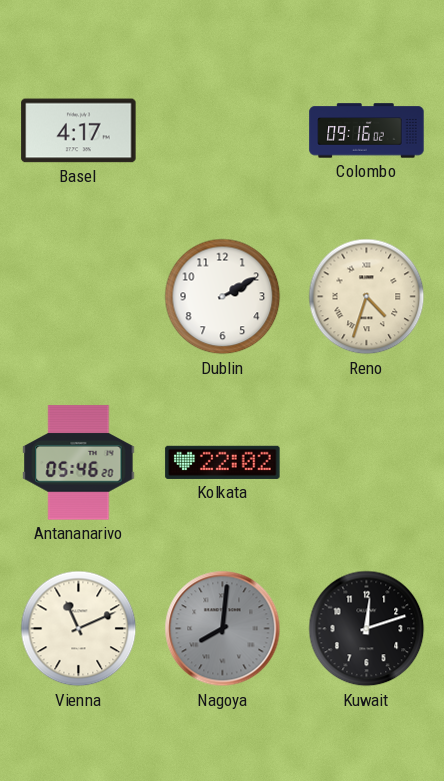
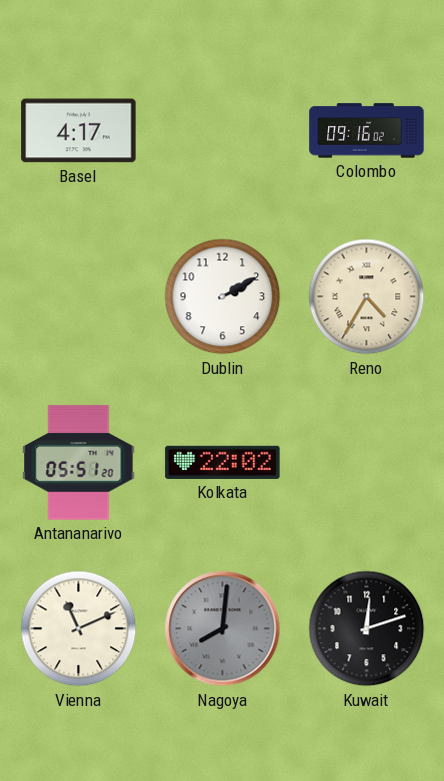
Reno: 4:33 -> 4:35 (367, 297)
Antananarivo: 05:46 -> 05:51 (79, 463)
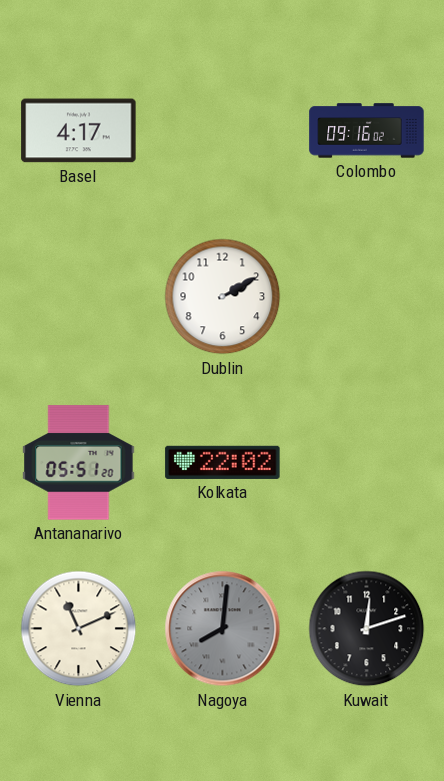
Reno: 4:35 -> none (367, 297)
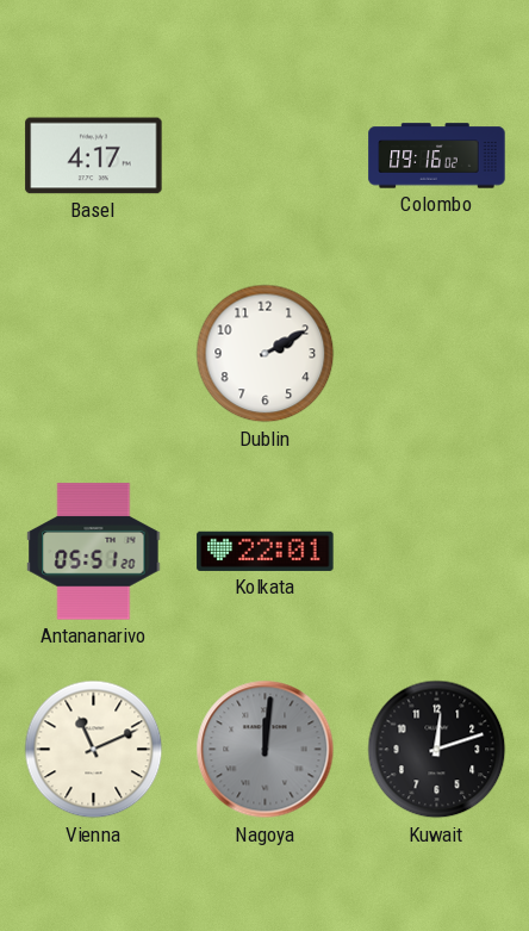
Kolkata: 22:02 -> 22:01 (266, 551)
Nagoya: 8:01 -> 12:01 (266, 750)
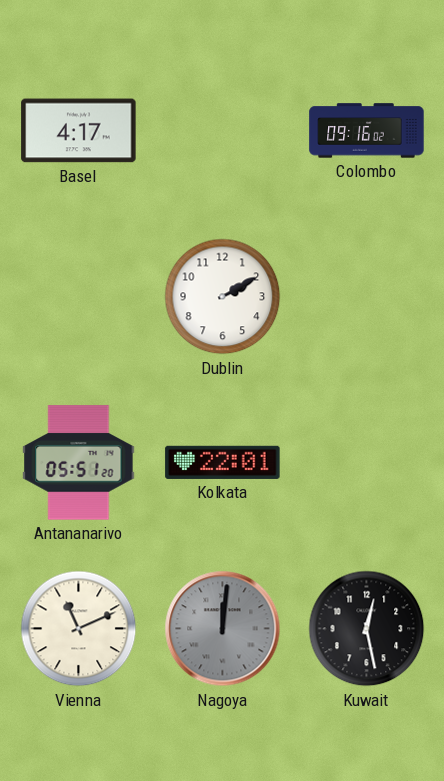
Kuwait: 12:12 -> 12:28 (367, 629)
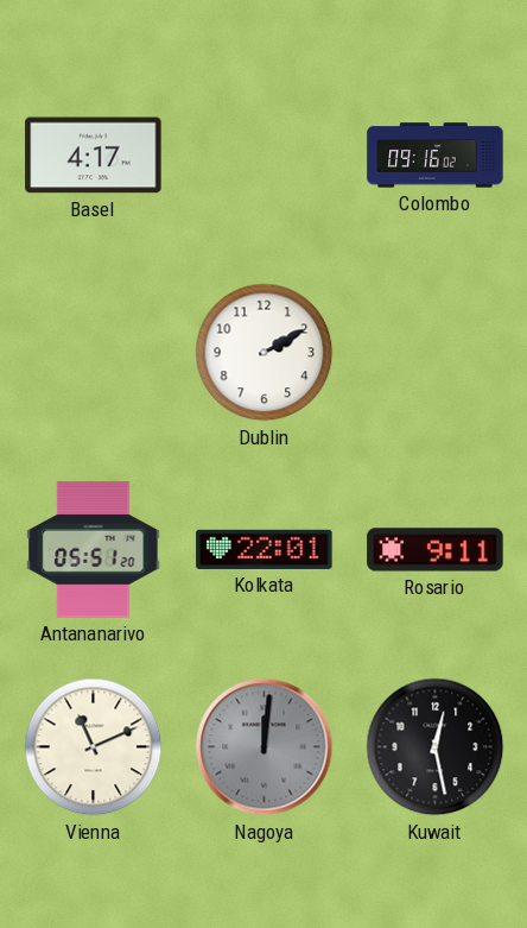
Rosario: none -> 9:11 (436, 550)
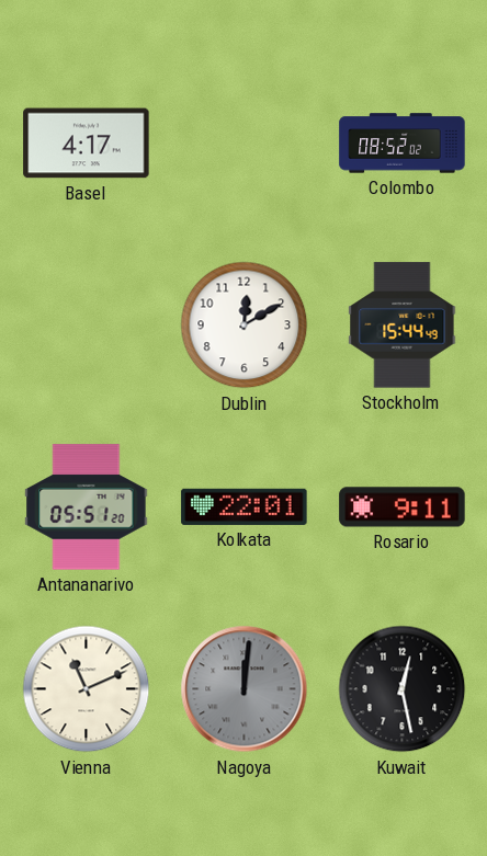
Colombo: 09:16 -> 08:52 (403, 144)
Dublin: 2:10 -> 12:10 (245, 326)
Stockholm: none -> 15:44 (403, 326)
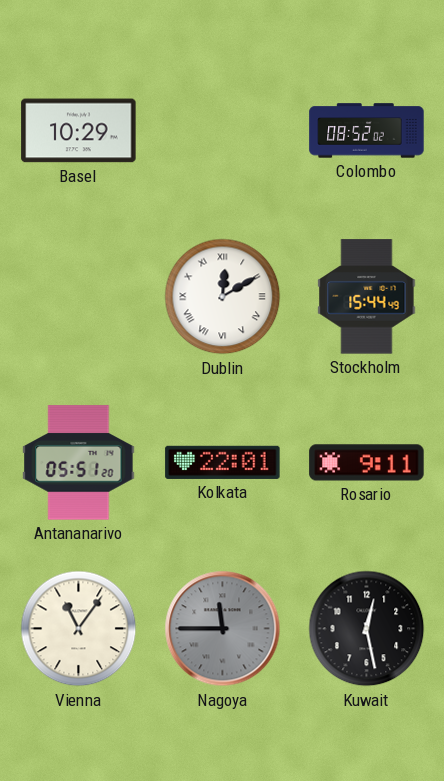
Basel: 4:17 -> 10:29 (79, 131)
Dublin numerals: Arabic -> Roman (223, 297)
Vienna: 11:11 -> 11:06 (79, 629)
Nagoya: 12:01 -> 11:45 (223, 629)
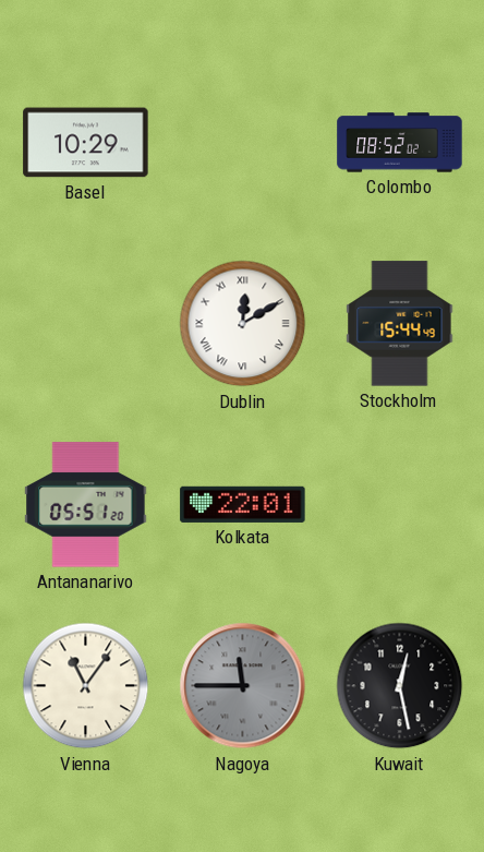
Rosario: 9:11 -> none (367, 463)
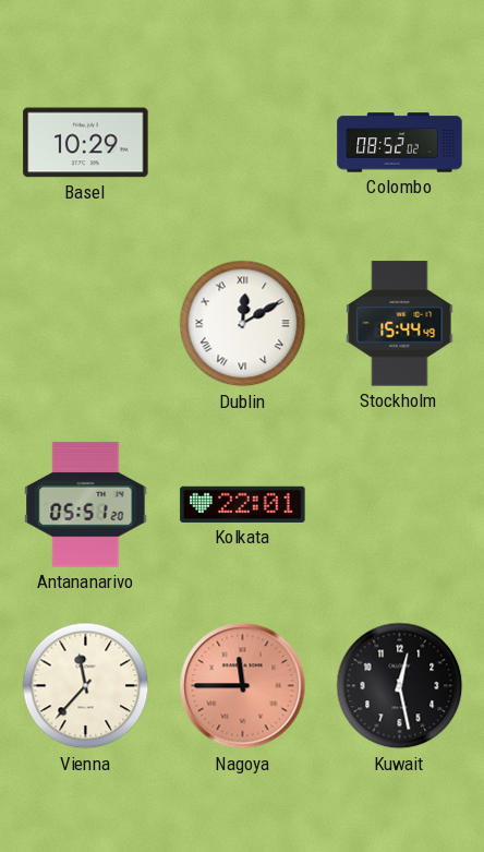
Vienna: 11:06 -> 11:37 (86, 686)
Nagoya dial: grey -> salmon (243, 686)
